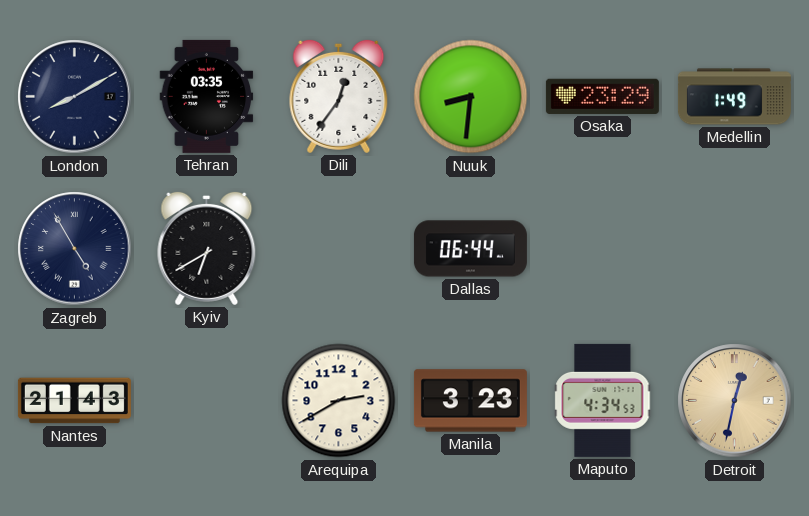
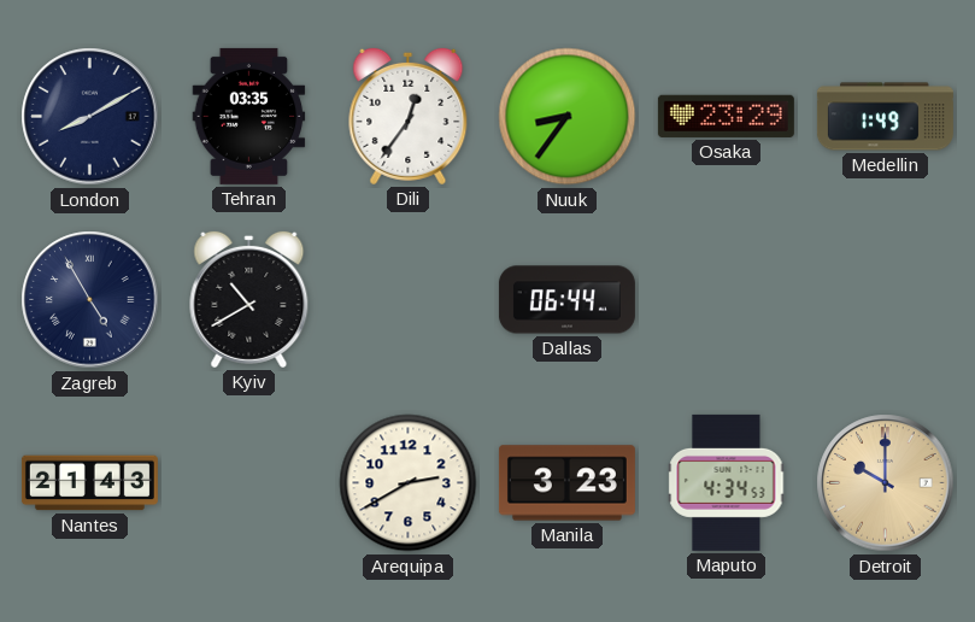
Nuuk: 8:31 -> 8:36 (568, 117)
Kyiv: 6:40 -> 10:40 (249, 299)
Detroit: 12:32 -> 10:00 (886, 483)
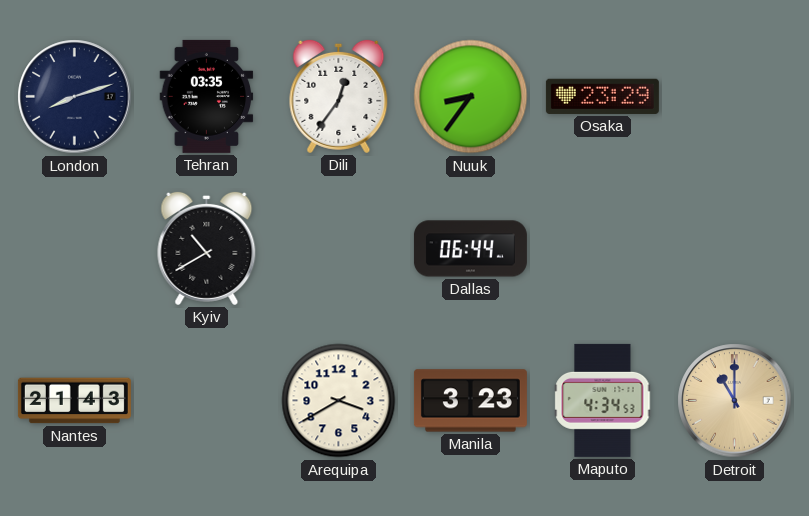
London: 8:10 -> 8:12 (75, 97)
Medellin: 1:49 -> none (885, 117)
Zagreb: 4:55 -> none (90, 300)
Arequipa: 2:40 -> 3:40 (339, 401)
Detroit: 10:00 -> 11:00 (735, 401)
